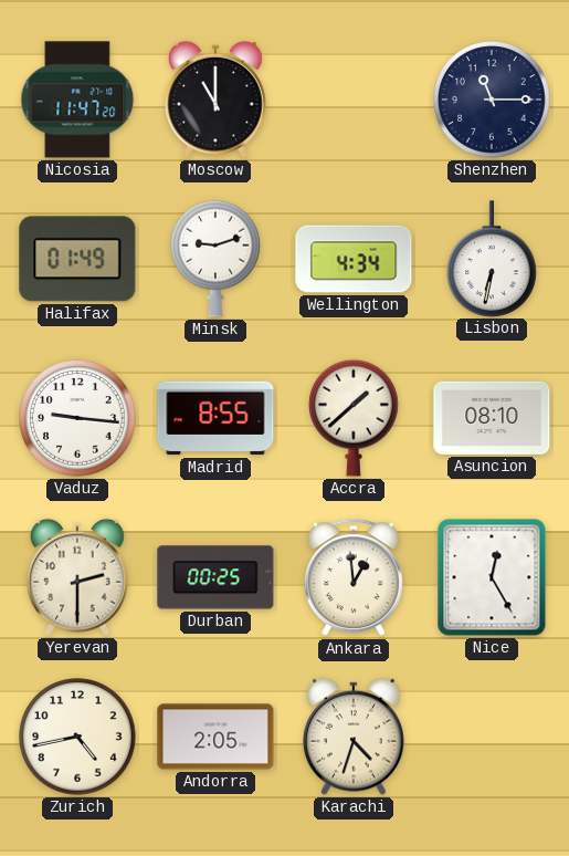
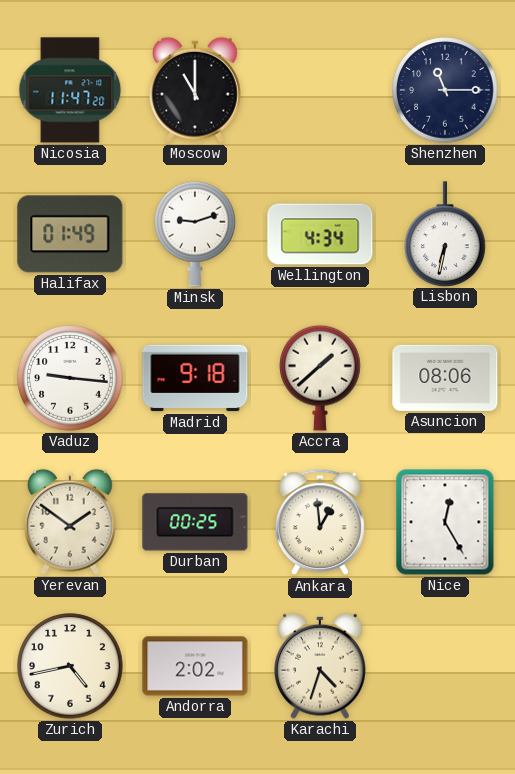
Madrid: 8:55 -> 9:18 (195, 378)
Asuncion: 08:10 -> 08:06 (445, 378)
Yerevan: 2:30 -> 1:51 (71, 522)
Andorra: 2:05 -> 2:02 (195, 666)
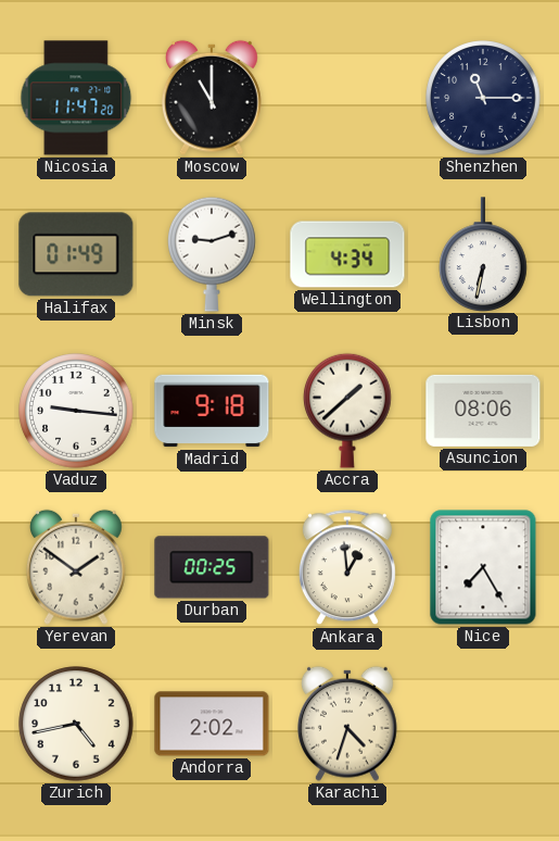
Nice: 12:25 -> 7:25 (483, 567)
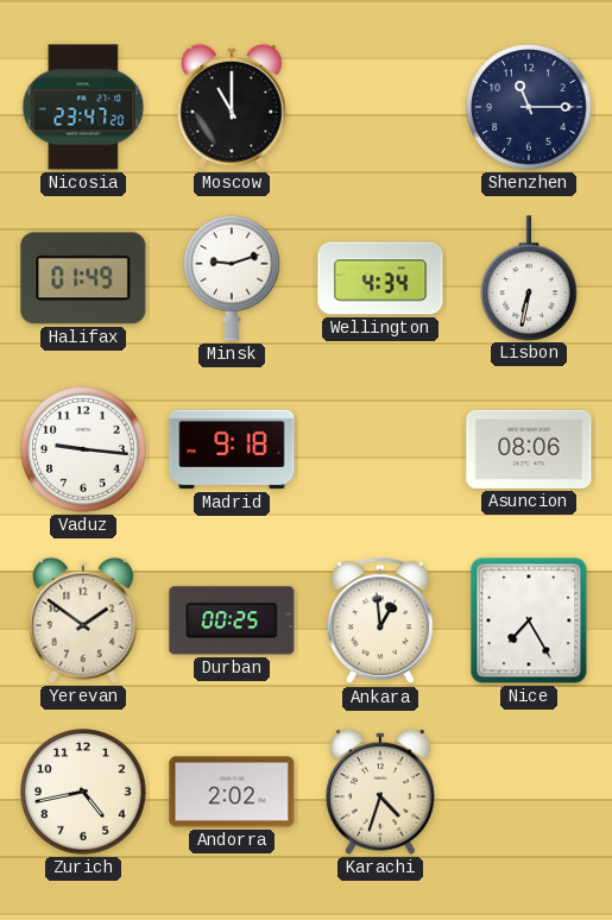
Nicosia: 11:47 -> 23:47 (83, 107)
Accra: 1:38 -> none (347, 411)
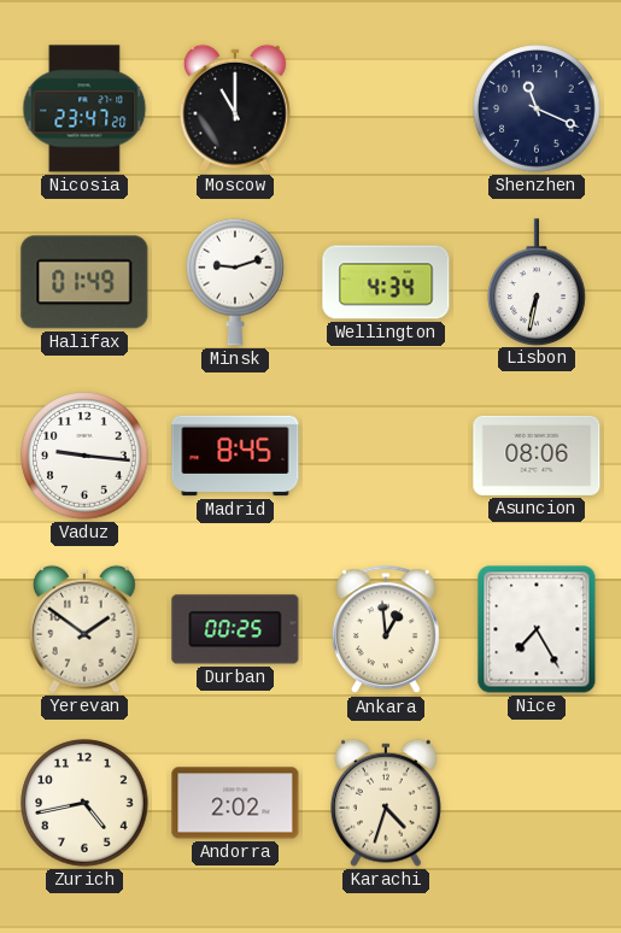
Shenzhen: 11:15 -> 11:19 (537, 108)
Madrid: 9:18 -> 8:45 (235, 456)
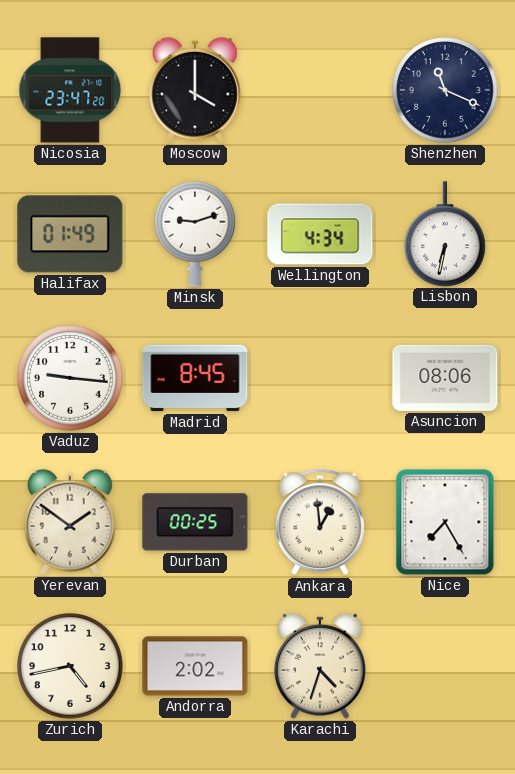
Moscow: 11:00 -> 4:00 (196, 90)
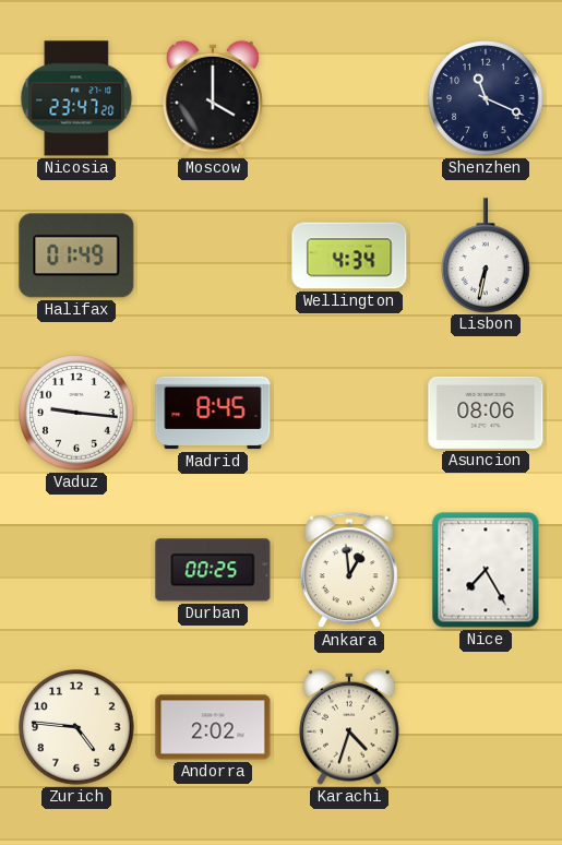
Minsk: 9:12 -> none (195, 234)
Yerevan: 1:51 -> none (71, 522)
Zurich: 4:43 -> 4:46 (76, 727)
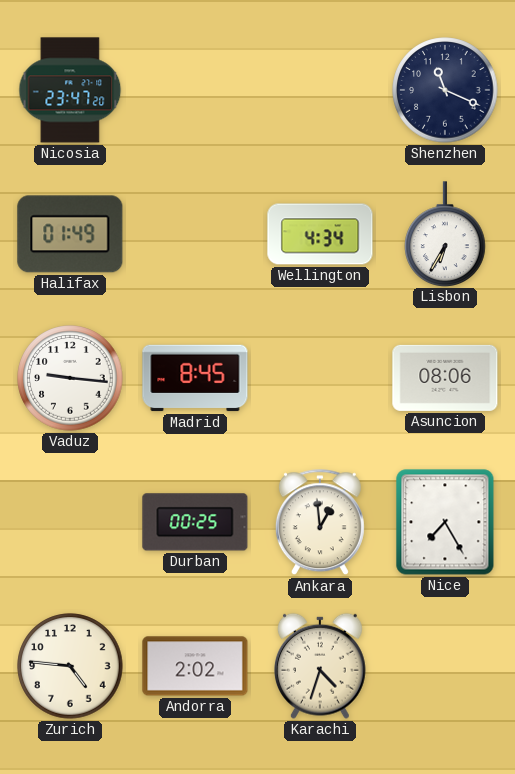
Moscow: 4:00 -> none (214, 98)
Lisbon: 6:32 -> 6:35 (445, 234)
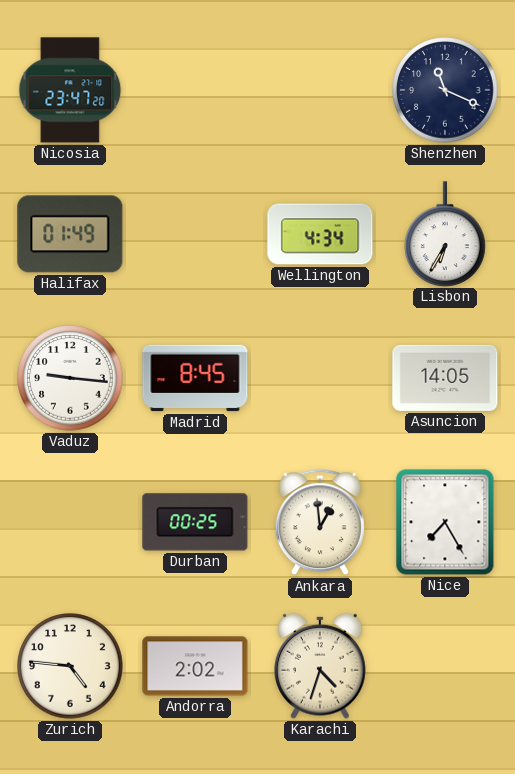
Asuncion: 08:06 -> 14:05 (445, 378)
